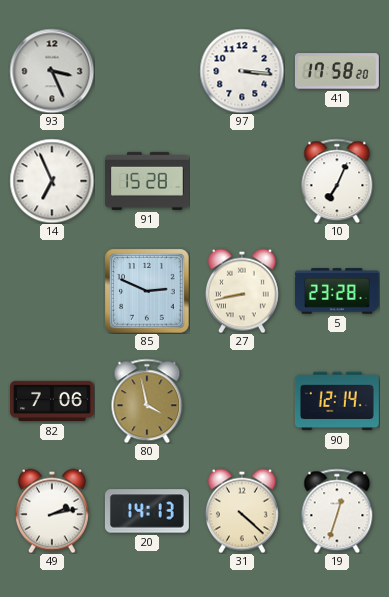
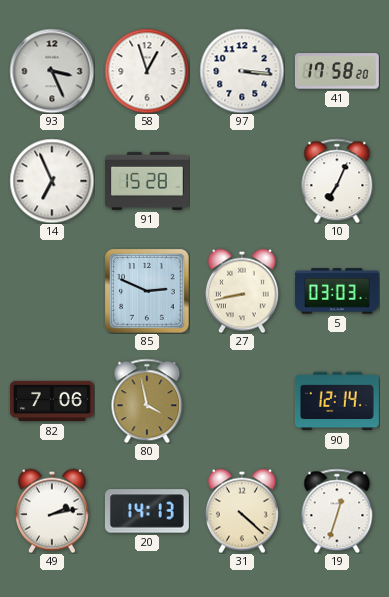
58: none -> 12:57 (147, 71)
5: 23:28 -> 03:03 (337, 291)
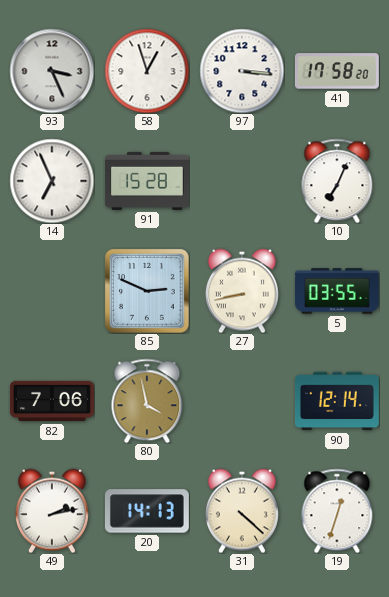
5: 03:03 -> 03:55 (337, 291)
